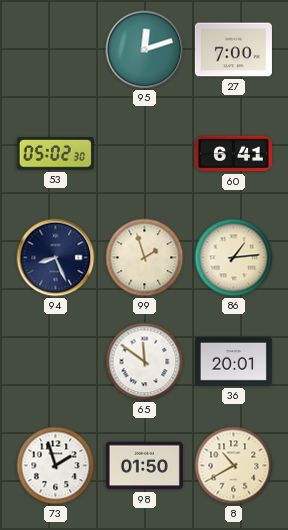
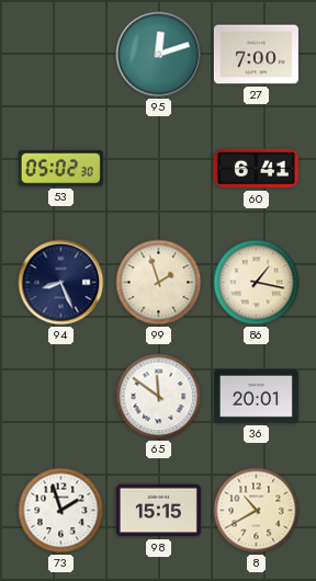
86: 1:14 -> 1:17 (257, 283)
98: 01:50 -> 15:15 (158, 511)
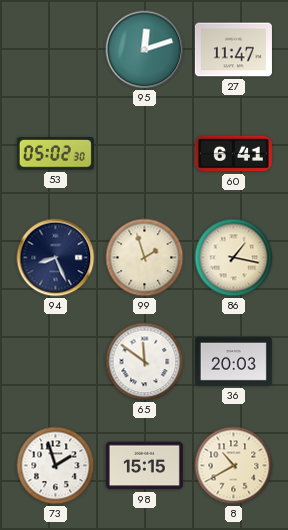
27: 7:00 -> 11:47 (233, 50)
36: 20:01 -> 20:03 (233, 361)
